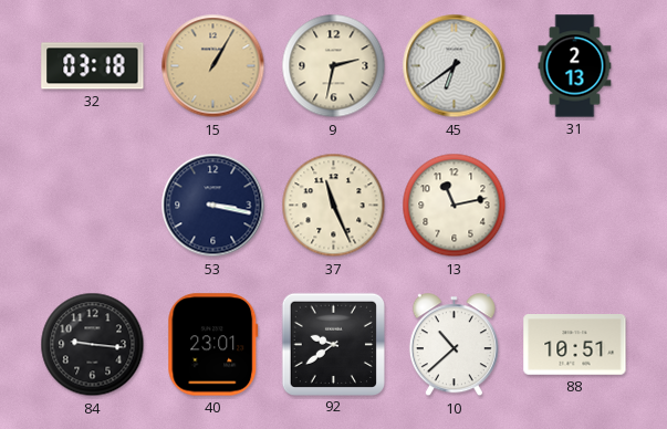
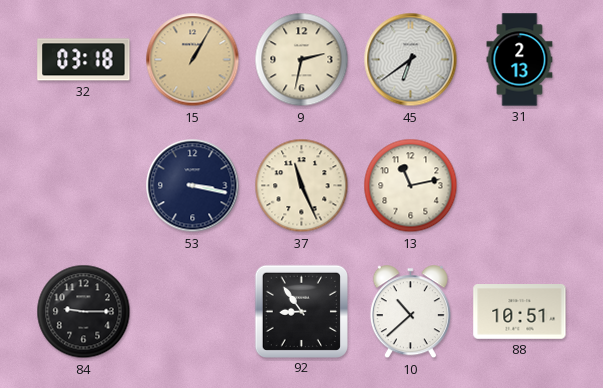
84: 9:16 -> 9:15 (84, 312)
40: 23:01 -> none (213, 345)
92: 9:39 -> 8:54 (301, 311)
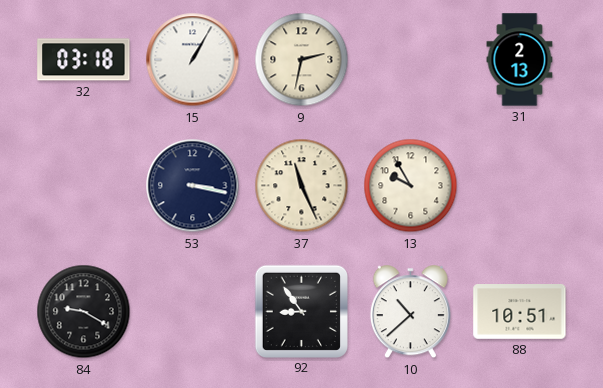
15 dial: champagne -> white (193, 60)
45: 6:39 -> none (411, 60)
13: 11:13 -> 9:55 (411, 186)
84: 9:15 -> 9:20 (84, 312)
